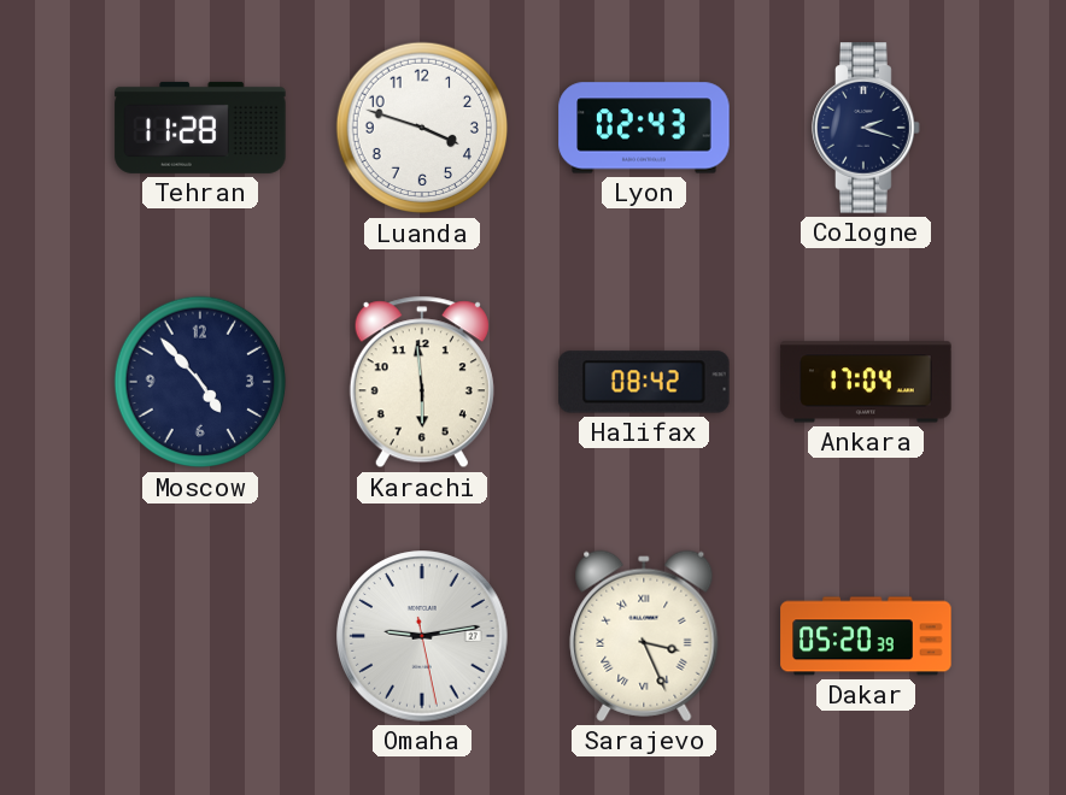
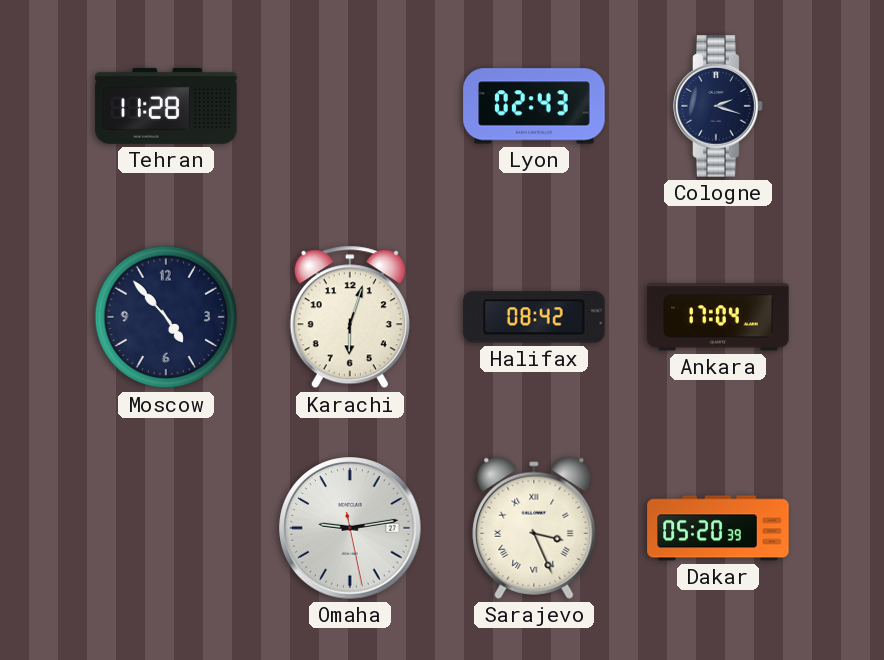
Luanda: 3:48 -> none (422, 128)
Karachi: 5:59 -> 6:03 (350, 317)
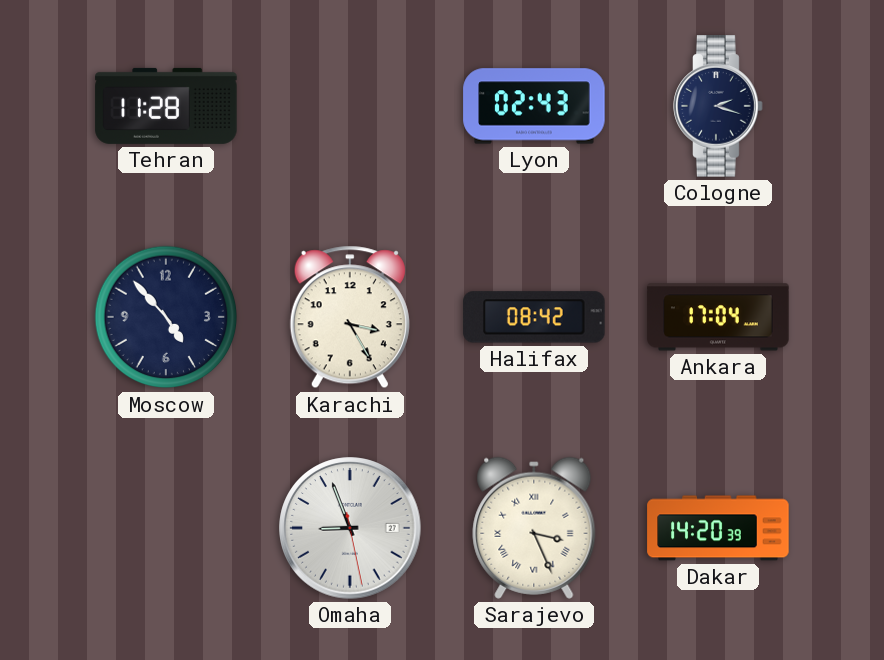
Karachi: 6:03 -> 3:25 (350, 317)
Omaha: 9:13 -> 8:56 (350, 528)
Dakar: 05:20 -> 14:20 (718, 528)
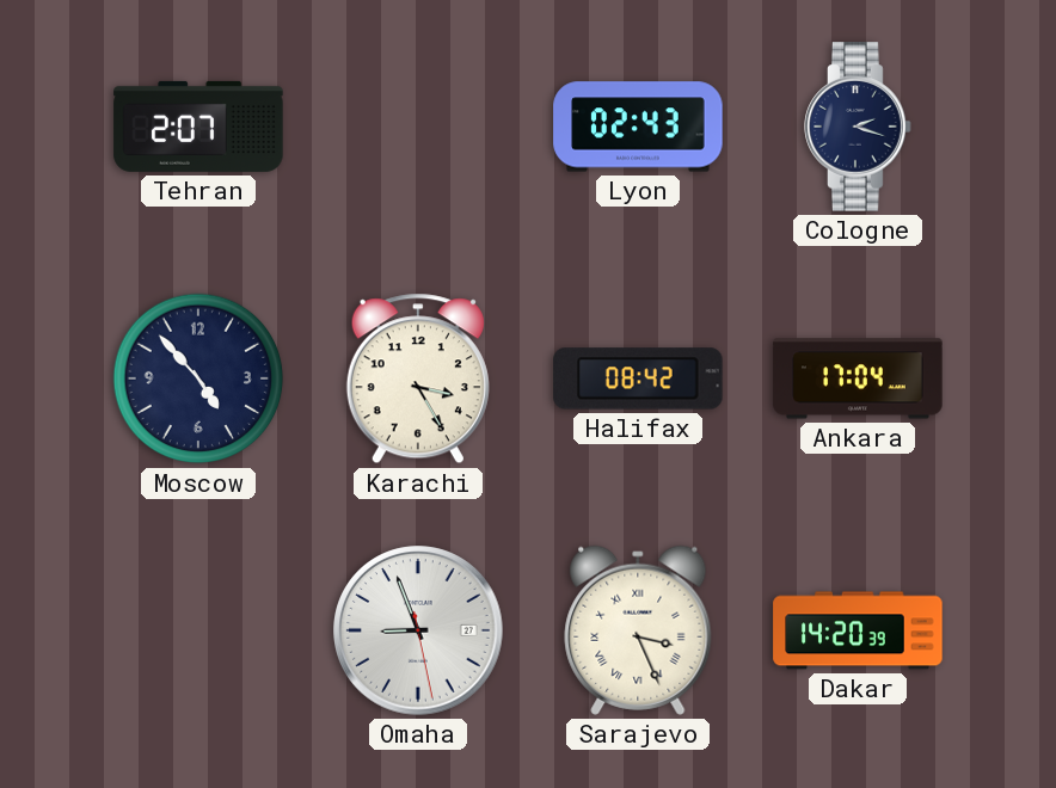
Tehran: 11:28 -> 2:07 (198, 127)
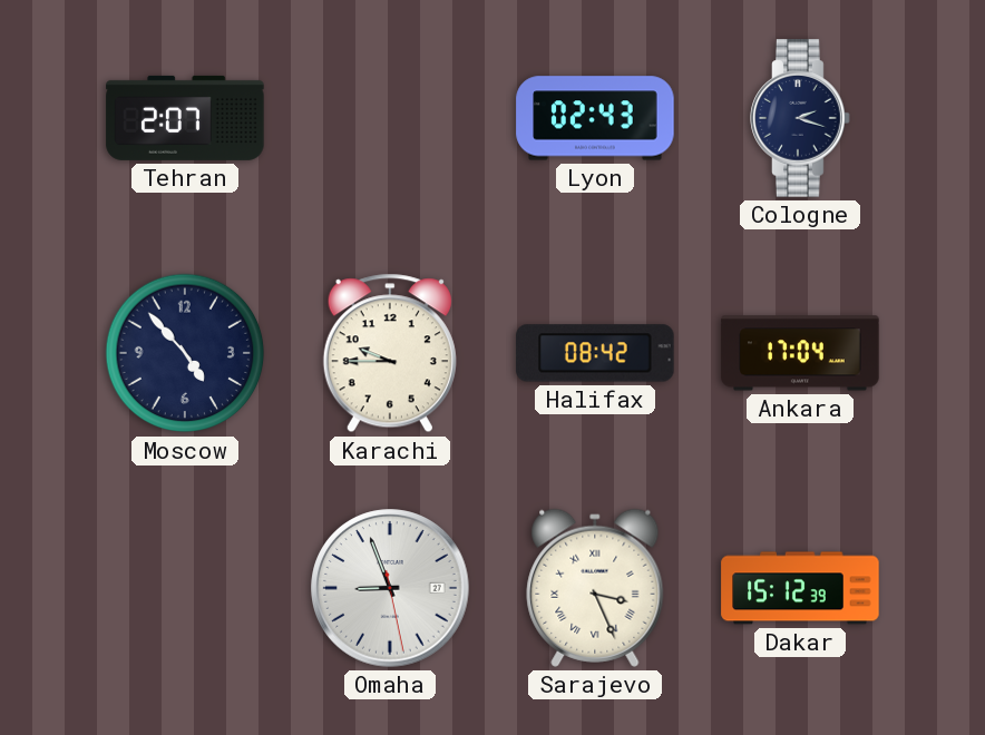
Karachi: 3:25 -> 9:45 (390, 353)
Dakar: 14:20 -> 15:12 (800, 588)
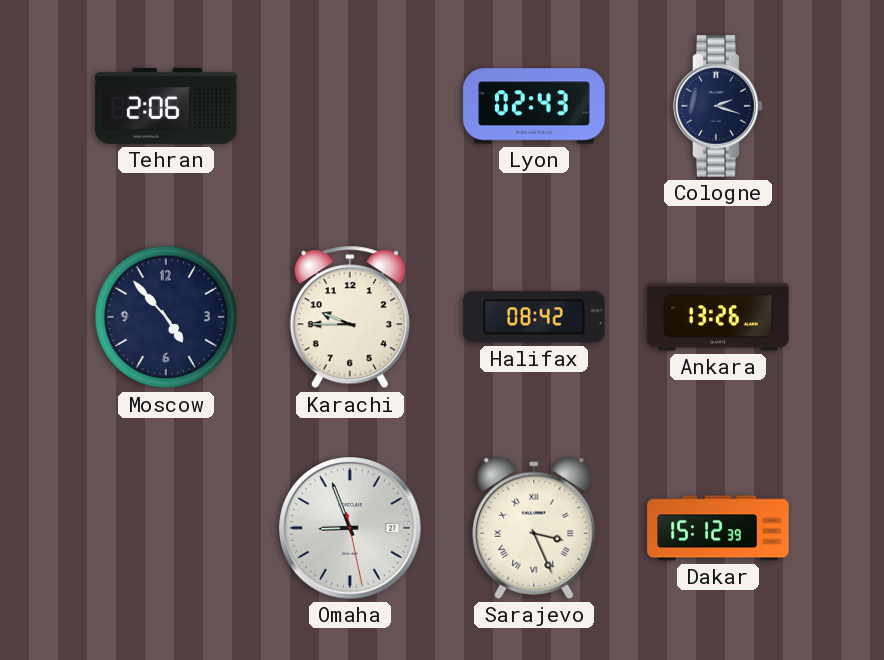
Tehran: 2:07 -> 2:06 (166, 106)
Ankara: 17:04 -> 13:26 (718, 317)
